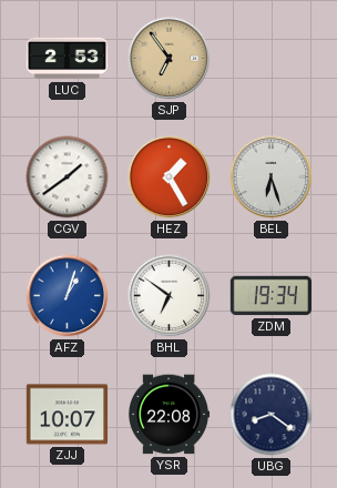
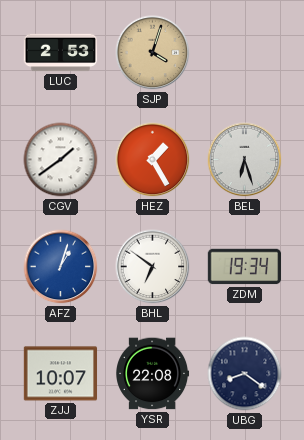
SJP: 6:54 -> 4:03 (153, 53)
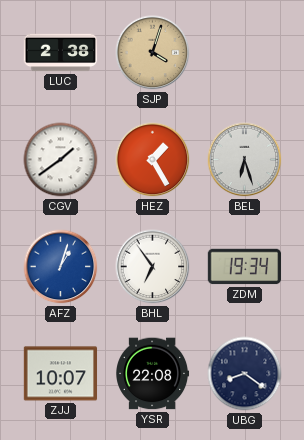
LUC: 2:53 -> 2:38 (61, 53)
BHL: 6:51 -> 6:54 (153, 267)
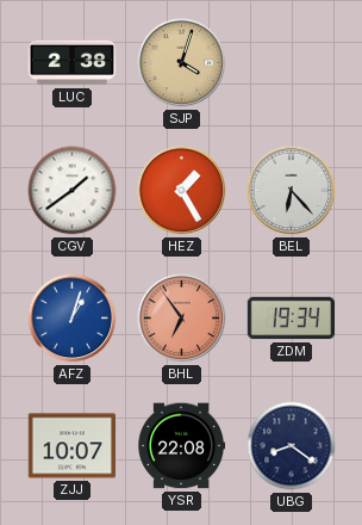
BEL: 6:27 -> 6:23 (292, 191)
BHL dial: white -> salmon (182, 319)
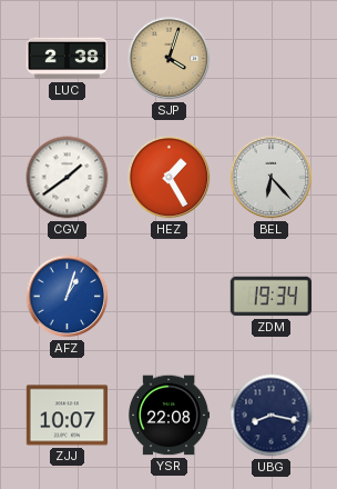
BHL: 6:54 -> none (182, 319)
UBG: 8:21 -> 8:17 (272, 416)
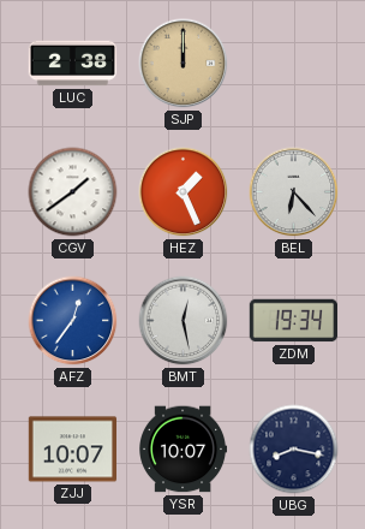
SJP: 4:03 -> 12:00 (184, 64)
HEZ: 1:25 -> 1:26 (184, 192)
AFZ: 1:03 -> 12:36 (73, 321)
BMT: none -> 12:28 (184, 321)
YSR: 22:08 -> 10:07 (184, 450)
